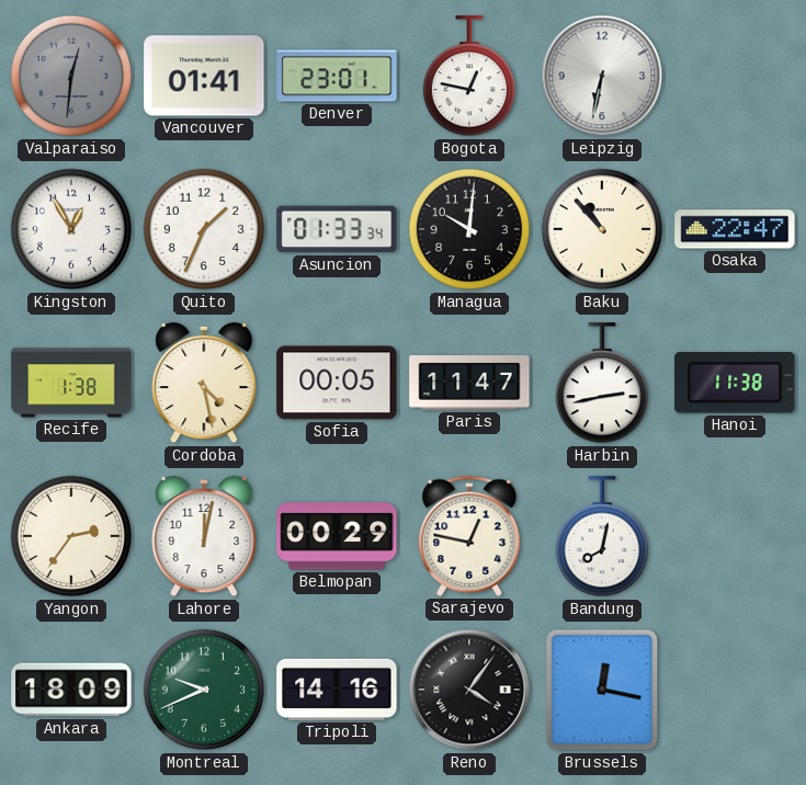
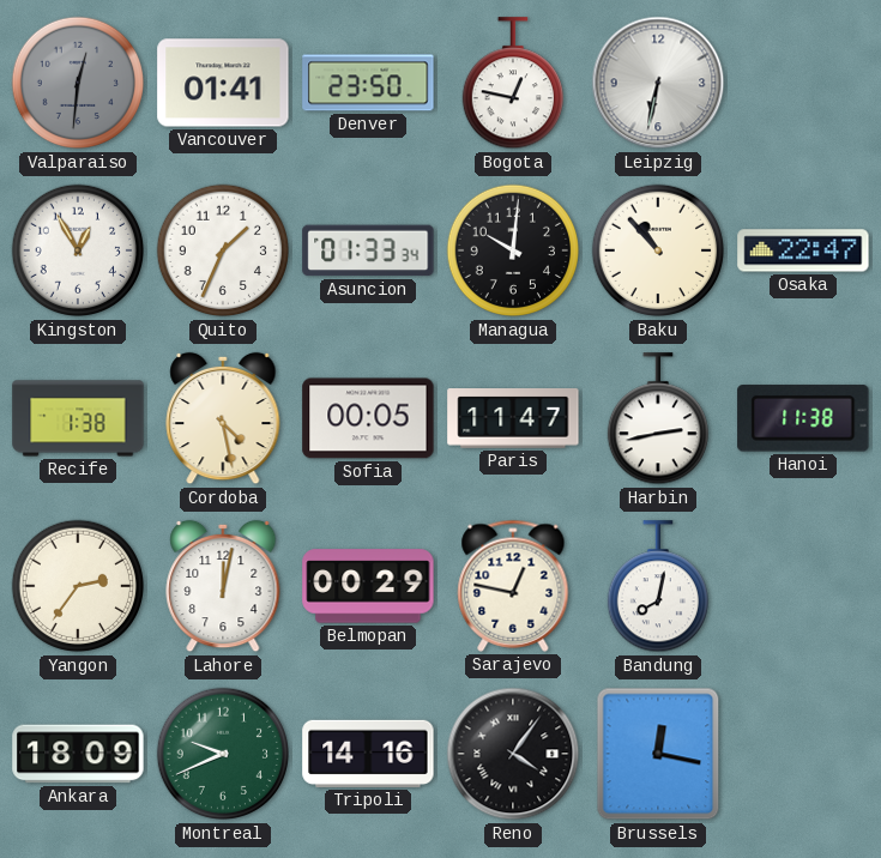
Denver: 23:01 -> 23:50 (368, 83)
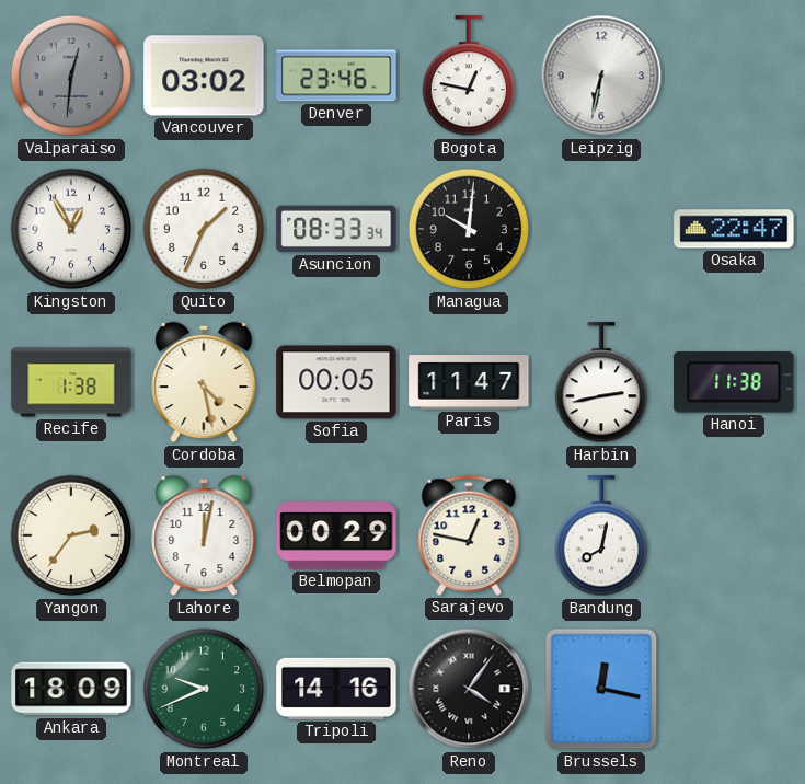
Vancouver: 01:41 -> 03:02 (204, 76)
Denver: 23:50 -> 23:46 (336, 76)
Asuncion: 01:33 -> 08:33 (336, 229)
Baku: 10:53 -> none (658, 250)
